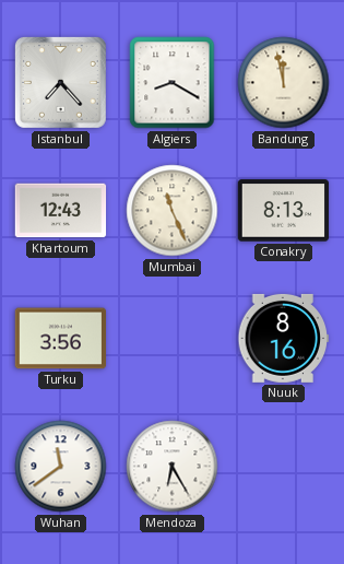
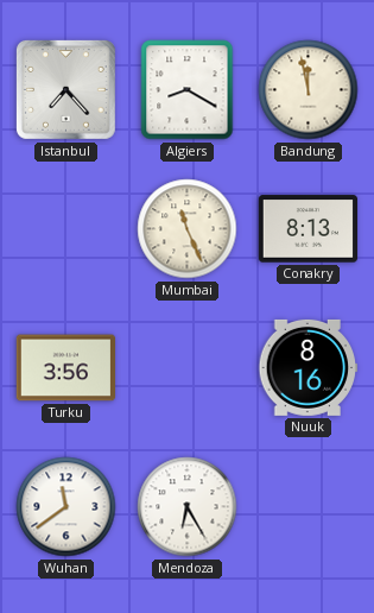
Khartoum: 12:43 -> none (61, 211)
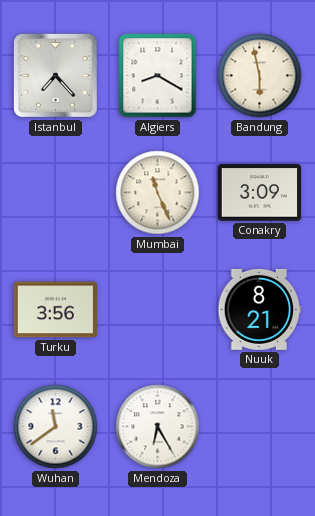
Bandung: 11:58 -> 5:58 (260, 76)
Conakry: 8:13 -> 3:09 (260, 193)
Nuuk: 8:16 -> 8:21 (260, 309)
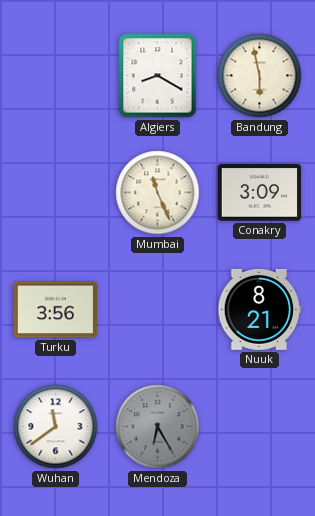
Istanbul: 7:23 -> none (56, 76)
Mendoza dial: white -> grey (158, 427)
